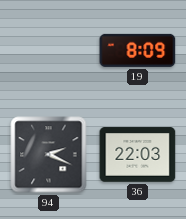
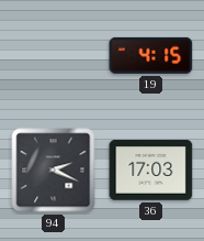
19: 8:09 -> 4:15 (151, 55)
36: 22:03 -> 17:03 (151, 171)
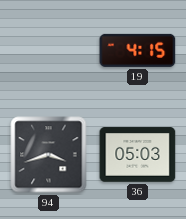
94: 2:19 -> 3:42 (49, 155)
36: 17:03 -> 05:03 (138, 155)
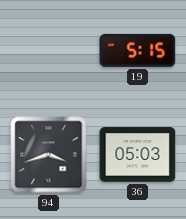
19: 4:15 -> 5:15 (138, 50)
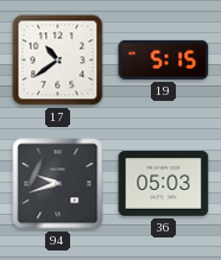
17: none -> 10:39 (58, 61)
94: 3:42 -> 9:42 (58, 184)
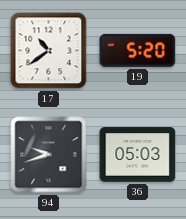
19: 5:15 -> 5:20 (138, 50)
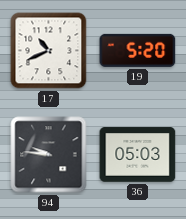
17: 10:39 -> 10:41 (49, 51)
94: 9:42 -> 9:46 (49, 155)
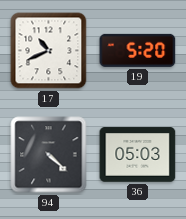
94: 9:46 -> 4:22 (49, 155)
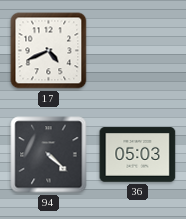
17: 10:41 -> 4:41 (49, 51)
19: 5:20 -> none (138, 50)
